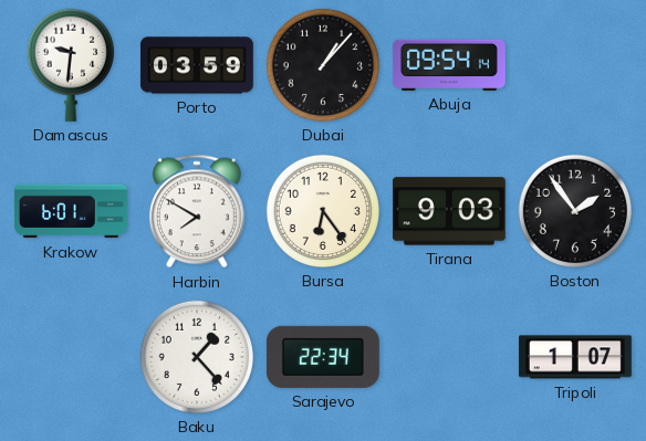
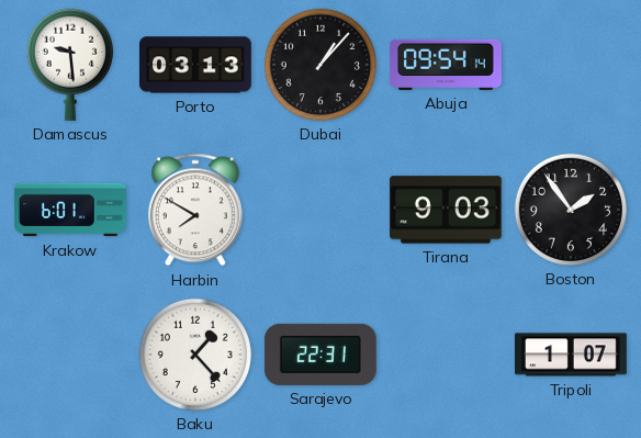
Damascus: 9:31 -> 9:29 (70, 65)
Porto: 03:59 -> 03:13 (195, 65)
Bursa: 6:24 -> none (322, 211)
Sarajevo: 22:34 -> 22:31 (320, 355)
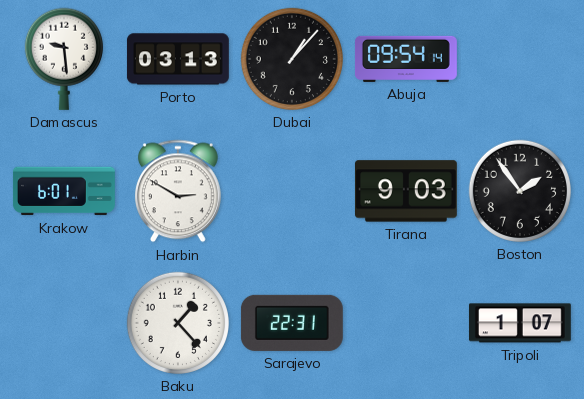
Harbin: 7:50 -> 2:50 (178, 191)
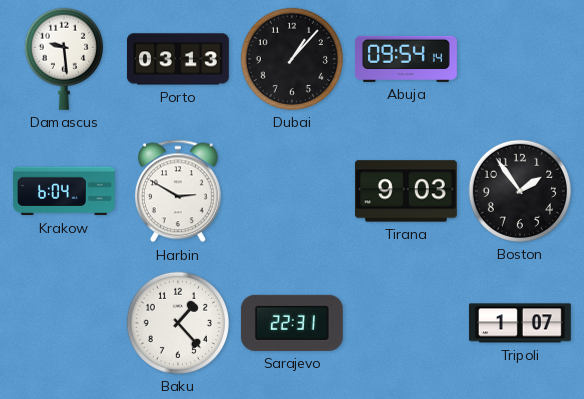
Krakow: 6:01 -> 6:04 (64, 191)
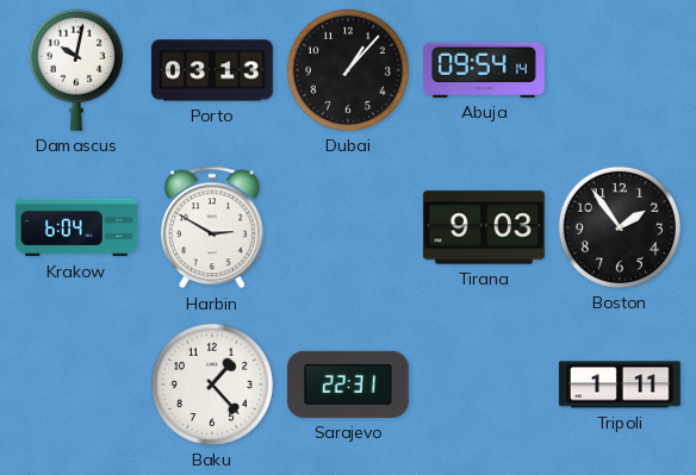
Damascus: 9:29 -> 10:02 (76, 70)
Tripoli: 1:07 -> 1:11 (620, 385)
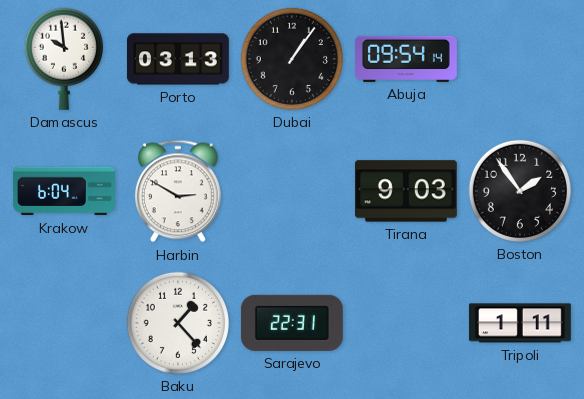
Damascus: 10:02 -> 9:59 (64, 59)
Dubai: 1:07 -> 1:06 (291, 59)
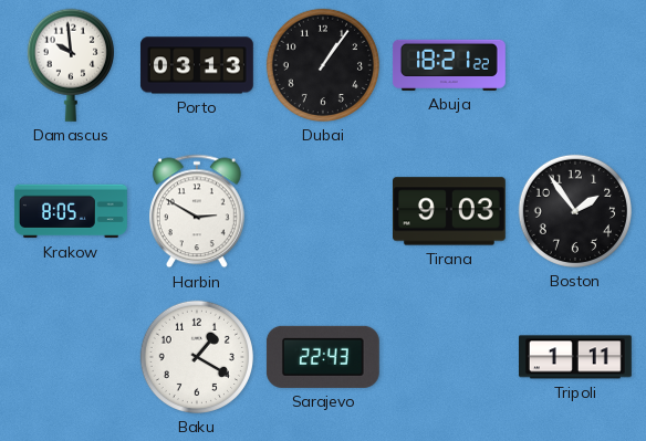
Abuja: 09:54 -> 18:21 (449, 65)
Krakow: 6:04 -> 8:05 (71, 211)
Baku: 1:23 -> 1:20 (196, 357)
Sarajevo: 22:31 -> 22:43 (323, 357)
